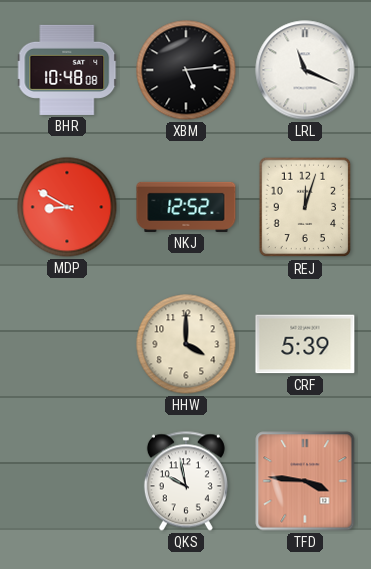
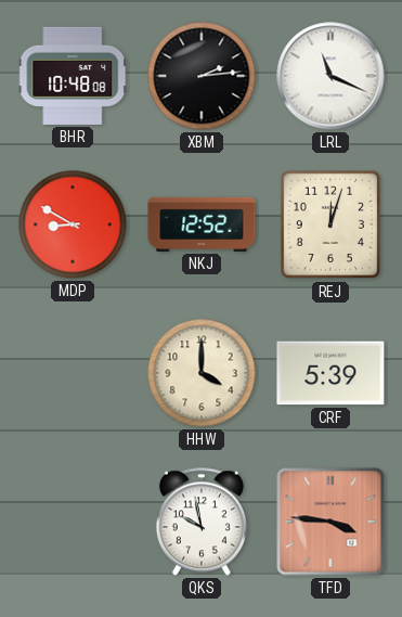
XBM: 5:14 -> 2:14 (202, 76)
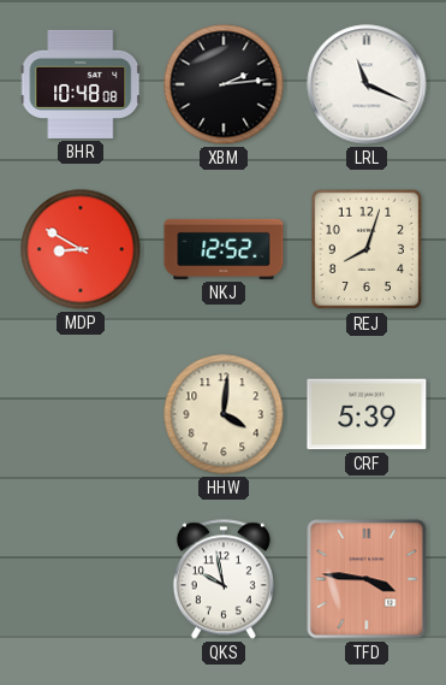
REJ: 12:03 -> 8:03 (367, 249)
HHW: 4:00 -> 4:01 (224, 414)
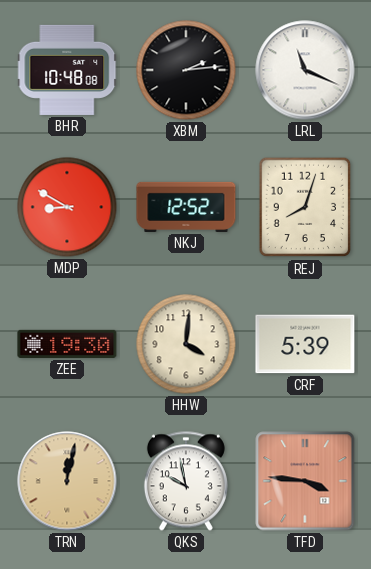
ZEE: none -> 19:30 (67, 344)
TRN: none -> 12:02 (67, 481)
